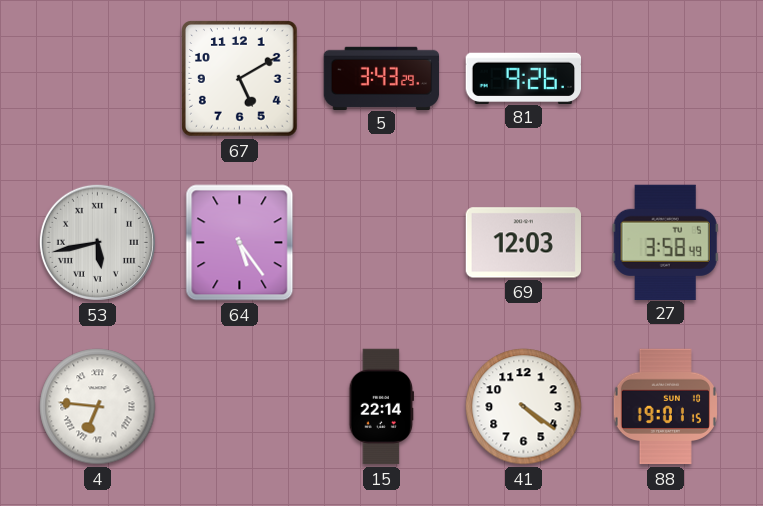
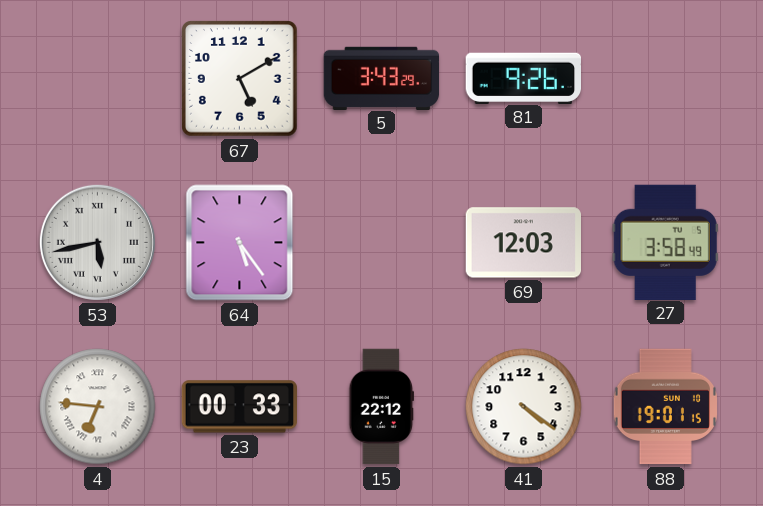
23: none -> 00:33 (240, 407)
15: 22:14 -> 22:12 (381, 407)
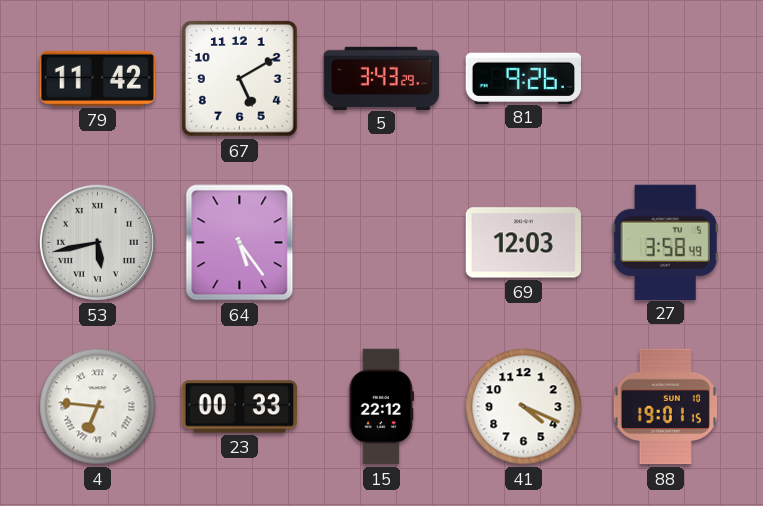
79: none -> 11:42 (97, 78)
41: 4:21 -> 4:19 (524, 407)
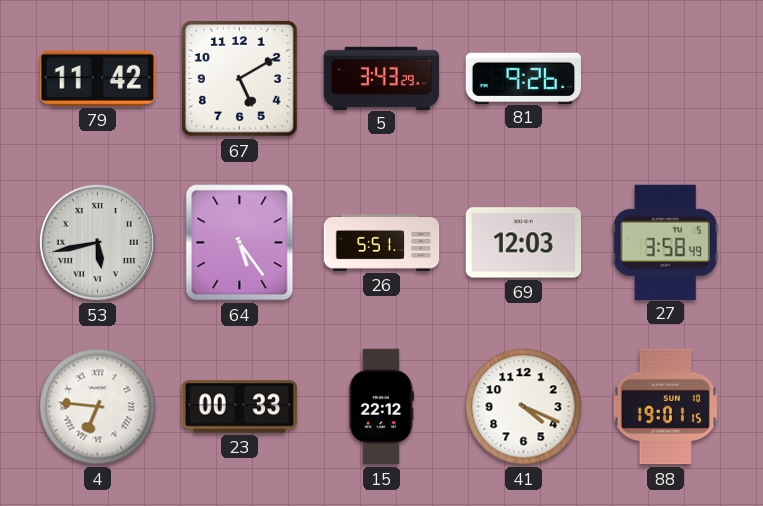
26: none -> 5:51 (382, 243)
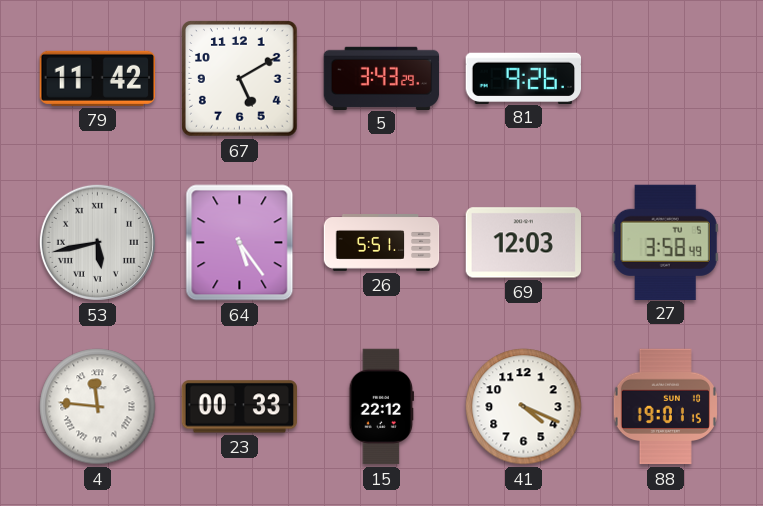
4: 6:46 -> 11:46 (98, 407)
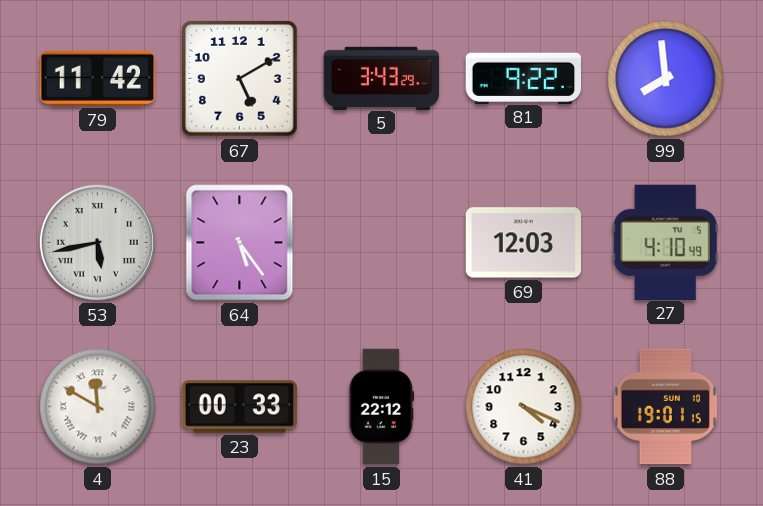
81: 9:26 -> 9:22 (523, 78)
99: none -> 7:59 (666, 79)
26: 5:51 -> none (382, 243)
27: 3:58 -> 4:10 (665, 242)
4: 11:46 -> 11:50 (98, 407)
